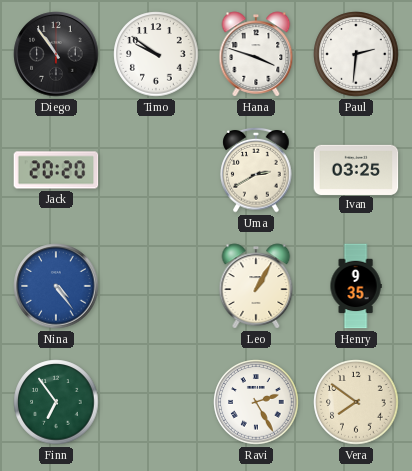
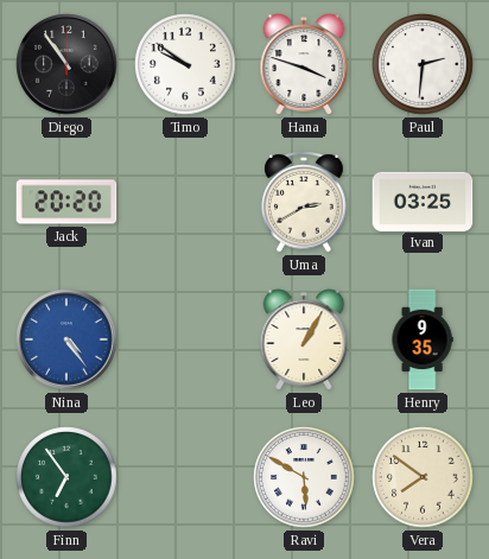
Ravi: 2:25 -> 5:50 (304, 477)
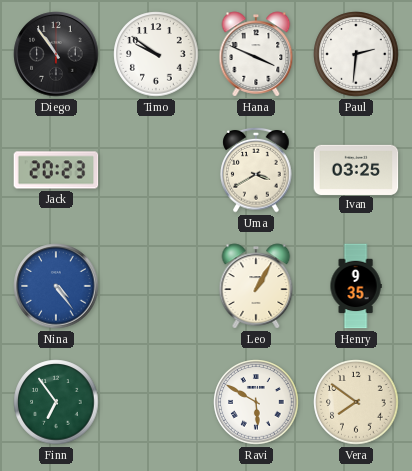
Hana: 3:48 -> 3:49 (256, 54)
Jack: 20:20 -> 20:23 (56, 170)
Uma: 2:40 -> 3:40 (256, 170)
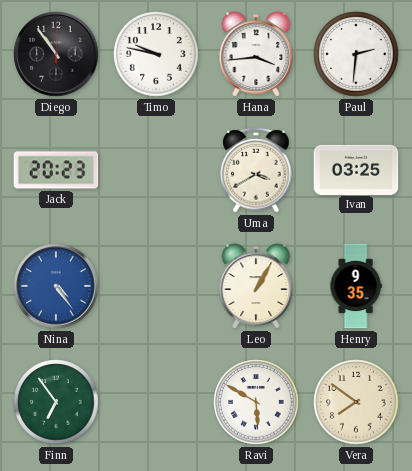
Timo: 9:51 -> 9:47 (156, 54)
Hana: 3:49 -> 3:44 (256, 54)
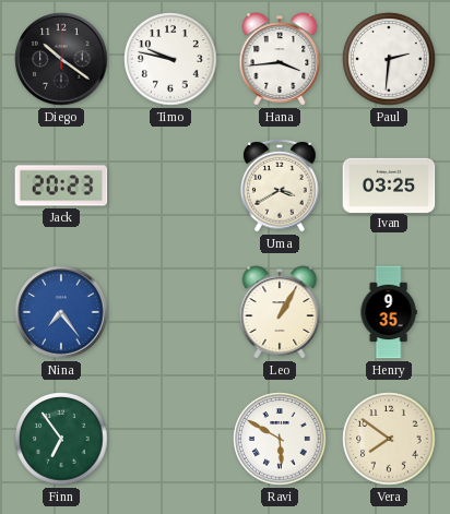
Diego: 10:54 -> 10:21 (61, 59)
Nina: 4:24 -> 7:24 (61, 312)
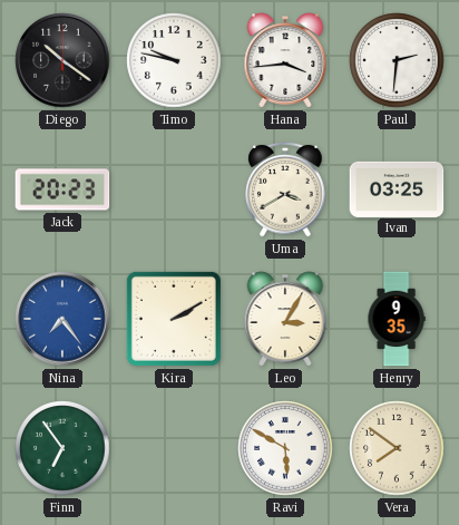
Kira: none -> 2:10 (174, 319)
Leo: 1:05 -> 3:05 (285, 319)
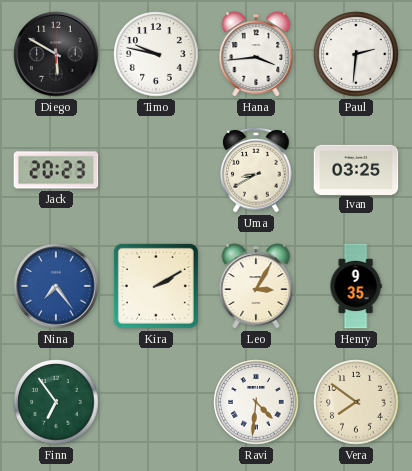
Diego: 10:21 -> 5:50 (56, 54)
Uma: 3:40 -> 8:40 (256, 170)
Ravi: 5:50 -> 4:31 (256, 402)
